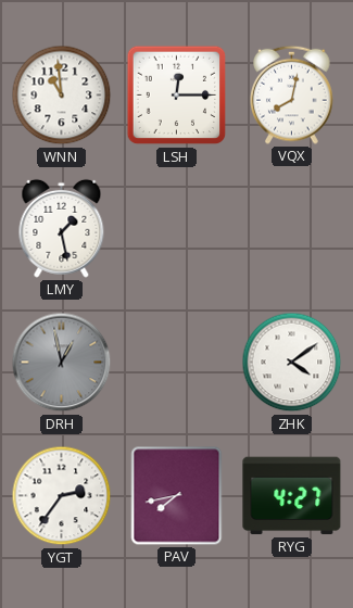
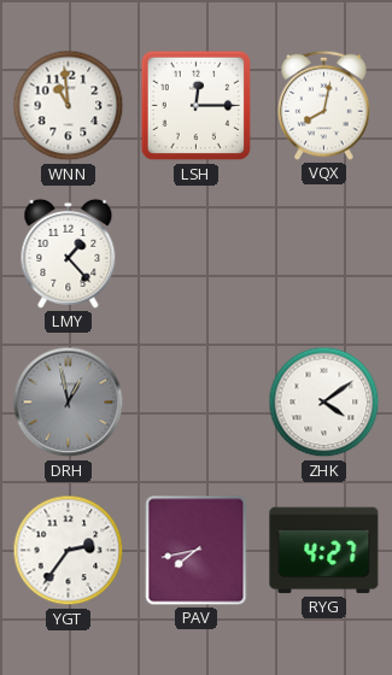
LMY: 1:28 -> 1:23 (69, 253)
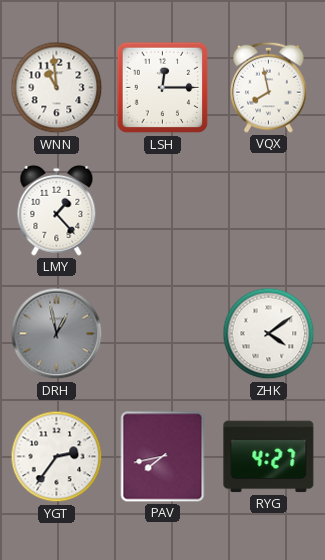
VQX: 8:02 -> 7:58 (269, 87)
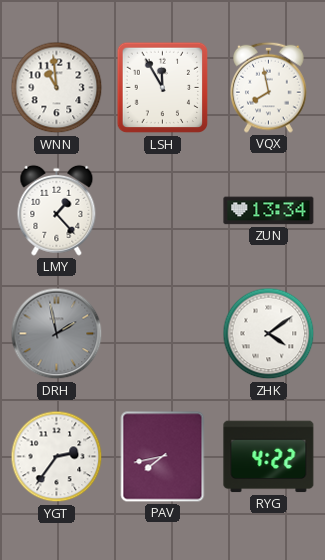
LSH: 12:15 -> 11:55 (163, 88)
ZUN: none -> 13:34 (269, 211)
DRH: 12:58 -> 1:58 (57, 334)
RYG: 4:27 -> 4:22 (269, 457)
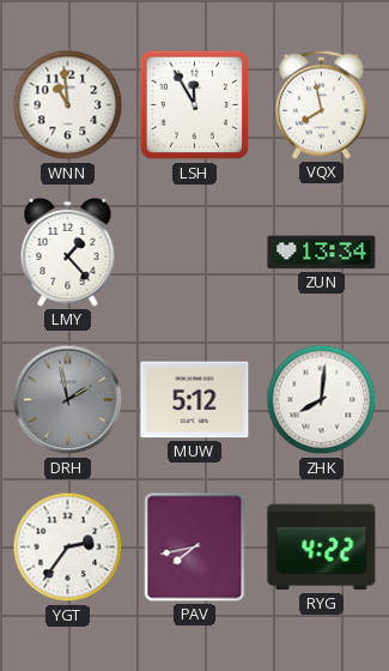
MUW: none -> 5:12 (195, 400)
ZHK: 4:09 -> 8:01 (322, 400)
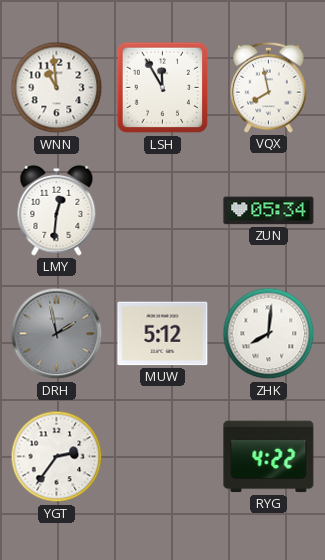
LMY: 1:23 -> 12:31 (57, 210)
ZUN: 13:34 -> 05:34 (269, 211)
PAV: 7:43 -> none (195, 548)
